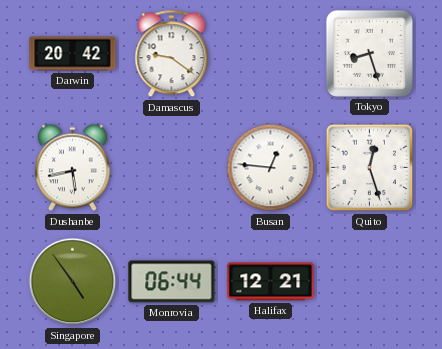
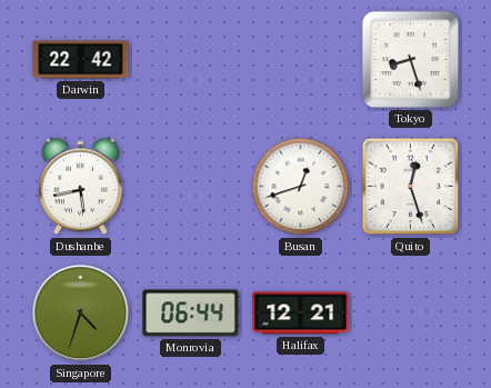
Darwin: 20:42 -> 22:42 (81, 60)
Damascus: 9:21 -> none (172, 54)
Busan: 12:46 -> 12:42 (301, 187)
Singapore: 4:54 -> 4:33 (81, 314)
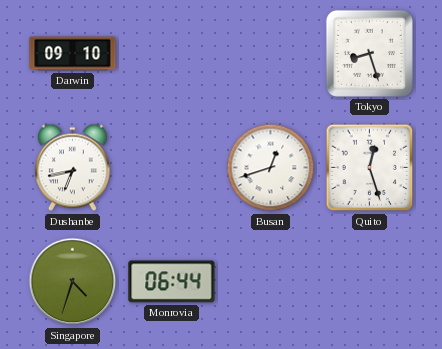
Darwin: 22:42 -> 09:10 (73, 54)
Dushanbe: 5:43 -> 6:43 (72, 168)
Halifax: 12:21 -> none (301, 314)
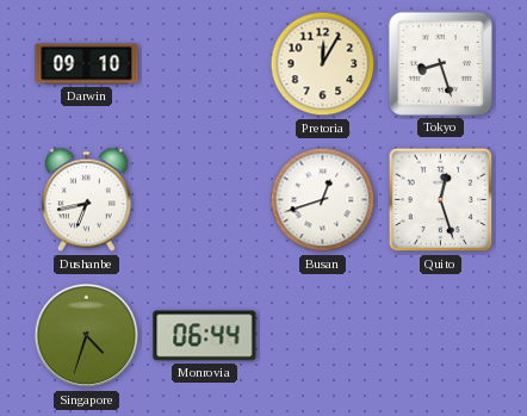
Pretoria: none -> 12:05 (323, 64)
